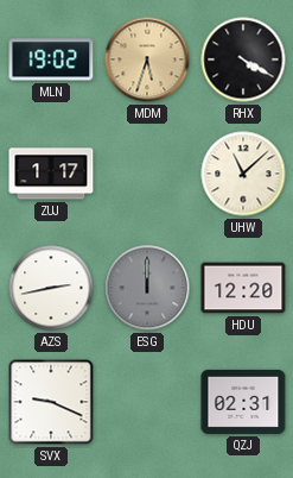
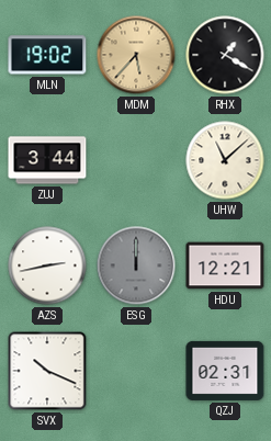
MDM: 5:33 -> 5:37 (136, 55)
RHX: 4:20 -> 1:20 (225, 55)
ZUJ: 1:17 -> 3:44 (47, 160)
HDU: 12:20 -> 12:21 (225, 265)
SVX: 9:19 -> 10:19 (47, 371)
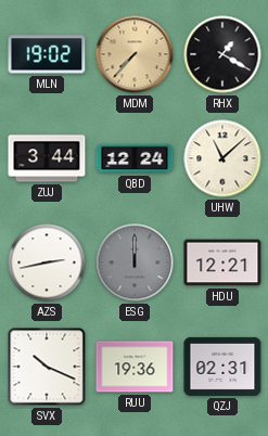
MDM: 5:37 -> 7:37 (135, 54)
QBD: none -> 12:24 (135, 158)
RUU: none -> 19:36 (135, 367)
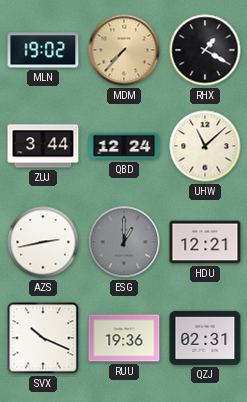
ESG: 12:00 -> 1:00 (124, 242)
